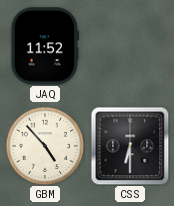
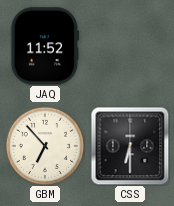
GBM: 4:53 -> 6:53 (45, 146)
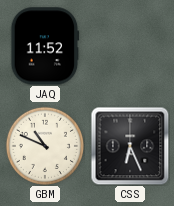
GBM: 6:53 -> 10:49 (45, 146)
CSS: 6:30 -> 6:26 (130, 146)
